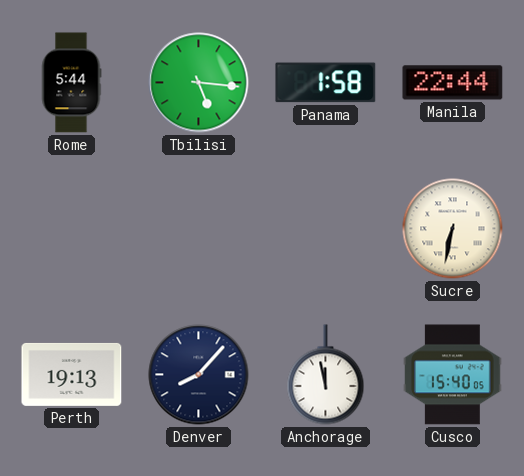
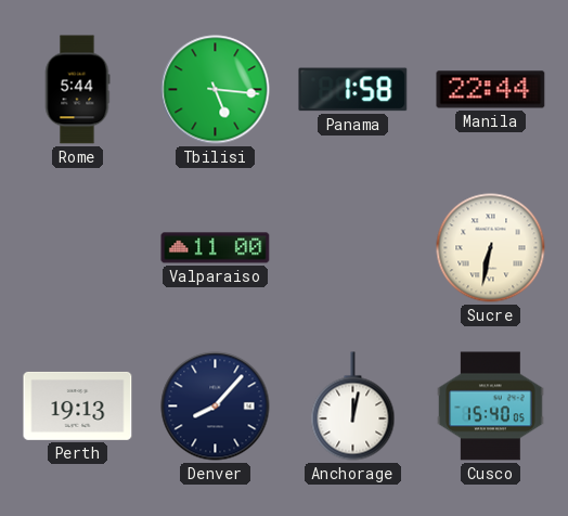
Valparaiso: none -> 11:00 (216, 248)
Anchorage: 11:58 -> 12:02 (353, 407)
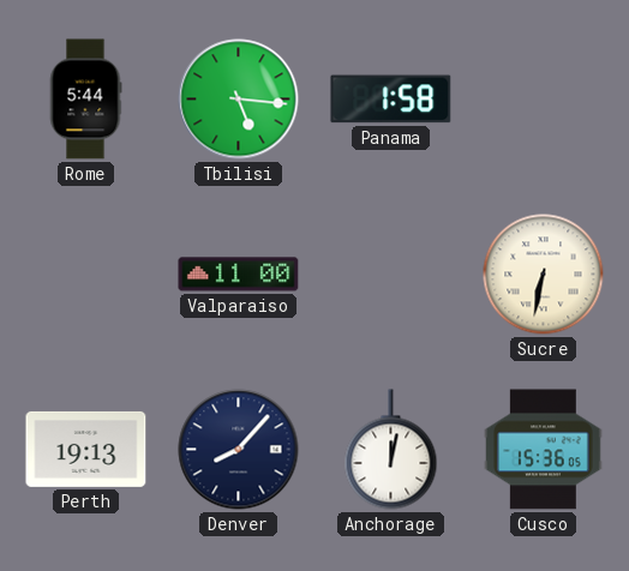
Manila: 22:44 -> none (491, 90)
Cusco: 15:40 -> 15:36 (544, 450)
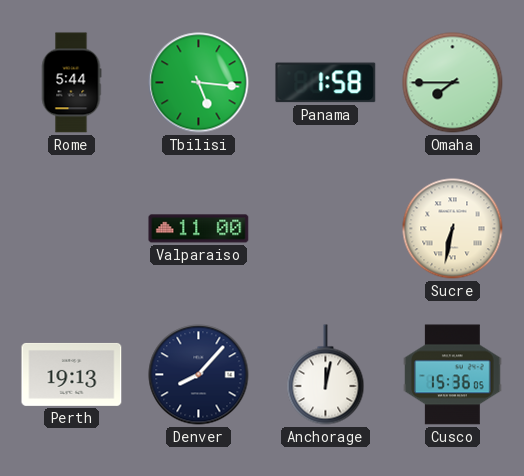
Omaha: none -> 7:45 (453, 83)
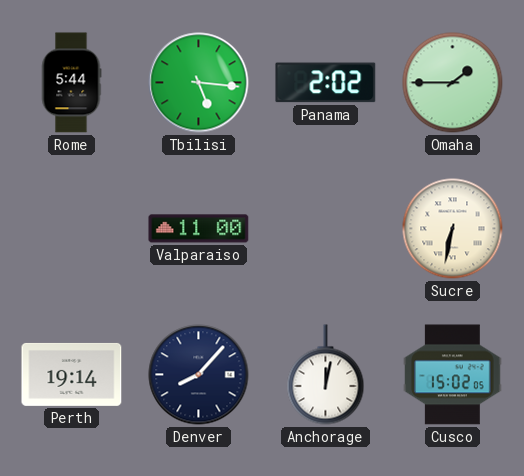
Panama: 1:58 -> 2:02 (326, 83)
Omaha: 7:45 -> 1:45 (453, 83)
Perth: 19:13 -> 19:14 (72, 374)
Cusco: 15:36 -> 15:02 (453, 375)
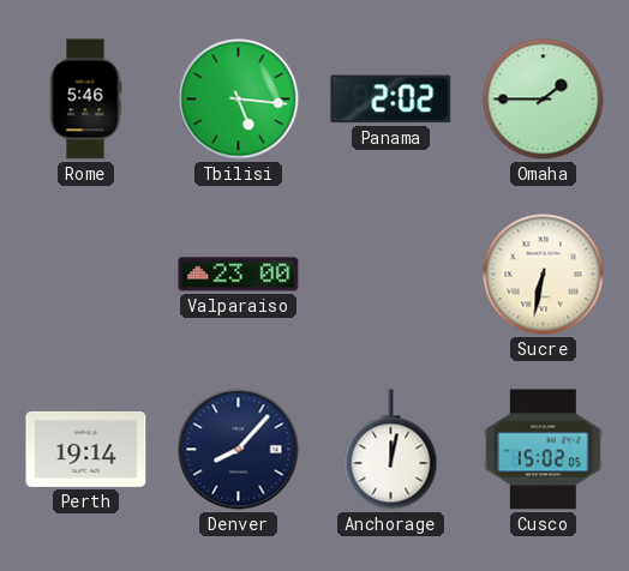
Rome: 5:44 -> 5:46 (85, 100)
Valparaiso: 11:00 -> 23:00 (239, 275)
